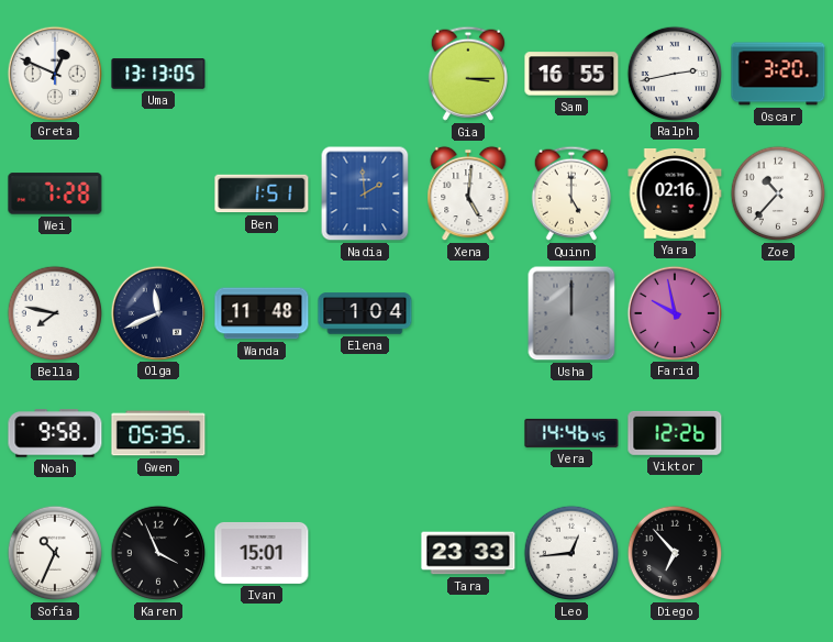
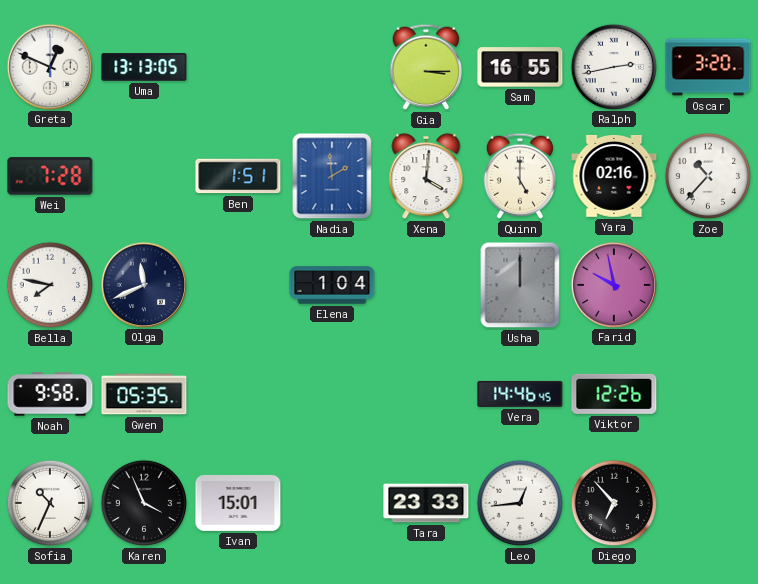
Xena: 5:01 -> 4:01 (426, 176)
Wanda: 11:48 -> none (262, 313)
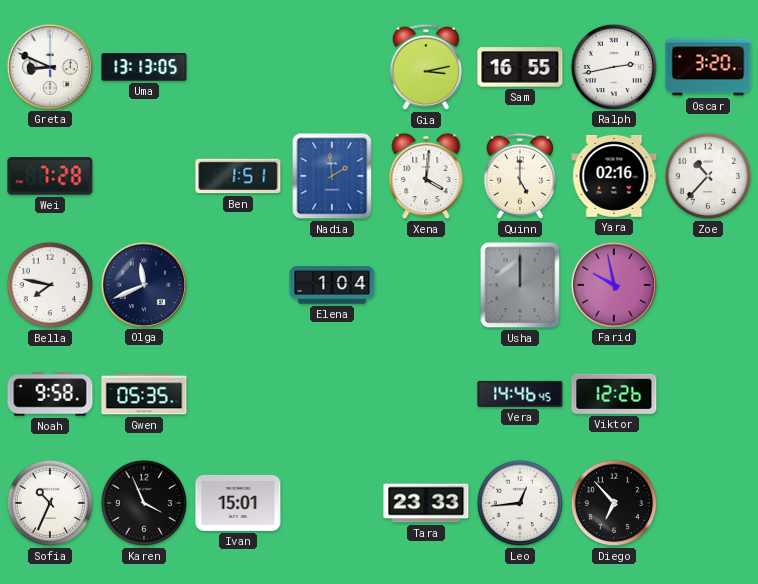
Greta: 12:49 -> 8:49 (49, 66)
Gia: 3:15 -> 3:13 (426, 67)
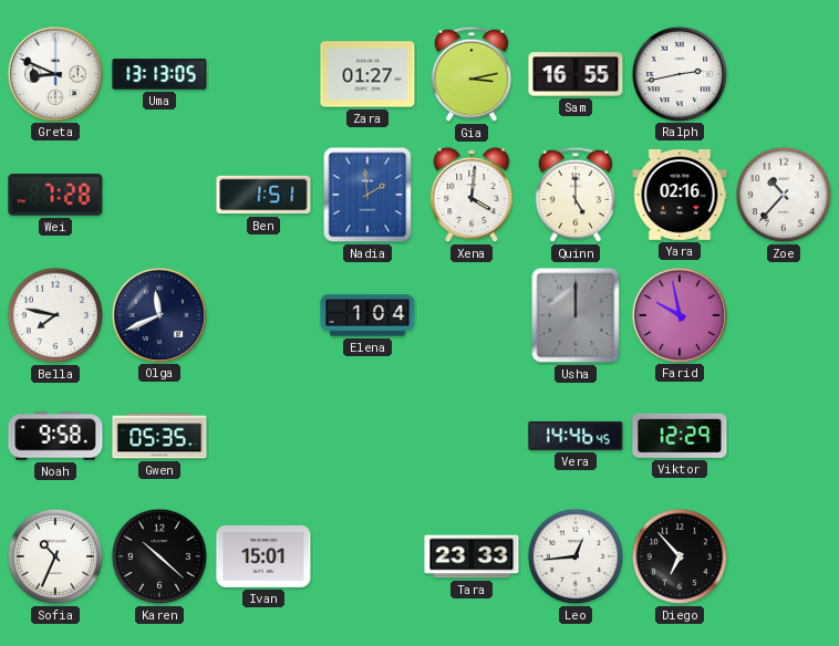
Zara: none -> 01:27 (367, 74)
Oscar: 3:20 -> none (708, 67)
Viktor: 12:26 -> 12:29 (680, 436)
Karen: 3:56 -> 10:22 (159, 556)
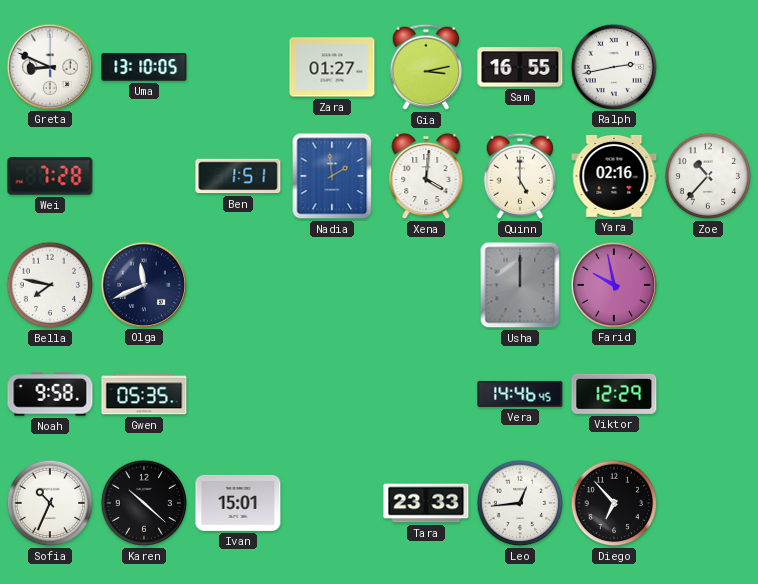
Uma: 13:13 -> 13:10 (144, 67)
Elena: 1:04 -> none (367, 315)
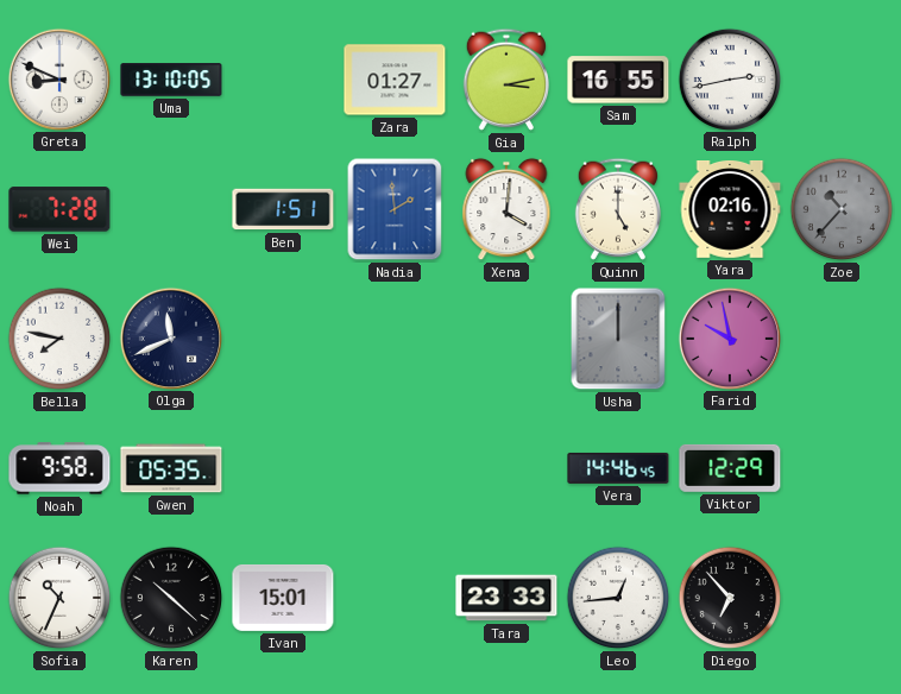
Zoe dial: white -> grey (842, 209)
